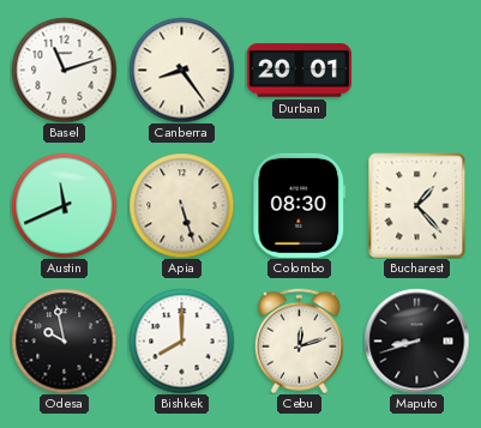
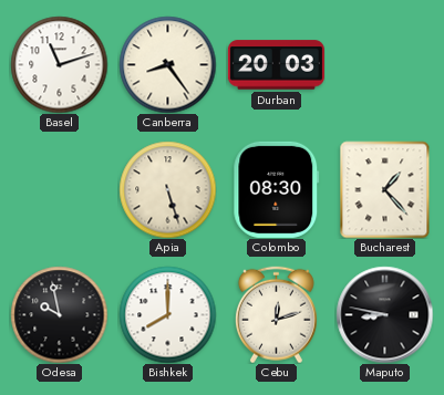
Durban: 20:01 -> 20:03 (276, 65)
Austin: 11:41 -> none (64, 205)
Maputo: 8:42 -> 8:47 (384, 314)
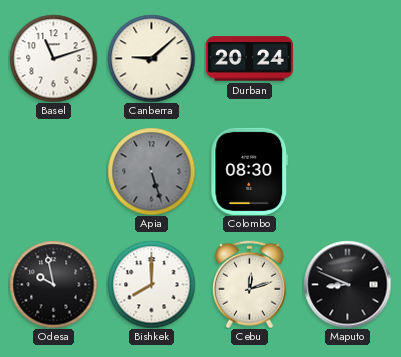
Canberra: 8:24 -> 9:08 (151, 58)
Durban: 20:03 -> 20:24 (249, 59)
Apia dial: cream -> grey (151, 171)
Bucharest: 1:23 -> none (385, 189)
Maputo: 8:47 -> 8:49 (347, 284)
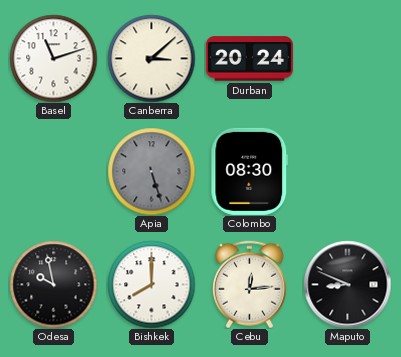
Canberra: 9:08 -> 3:08 (151, 58)
Cebu: 12:12 -> 12:14 (249, 284)
